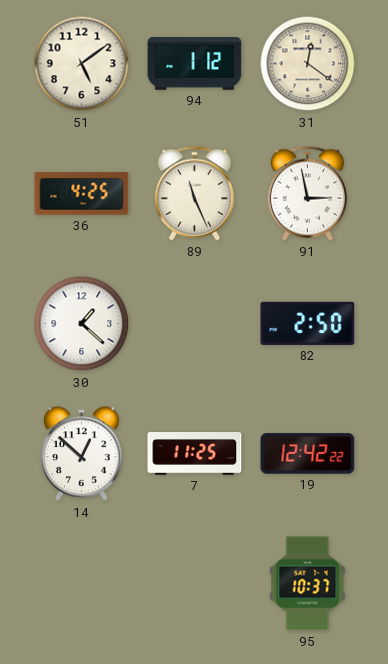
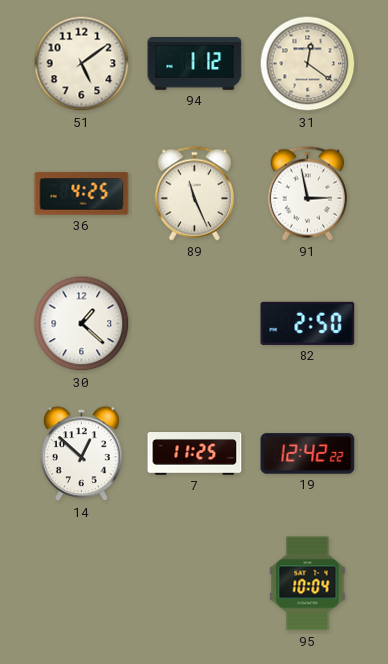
95: 10:37 -> 10:04 (308, 584)
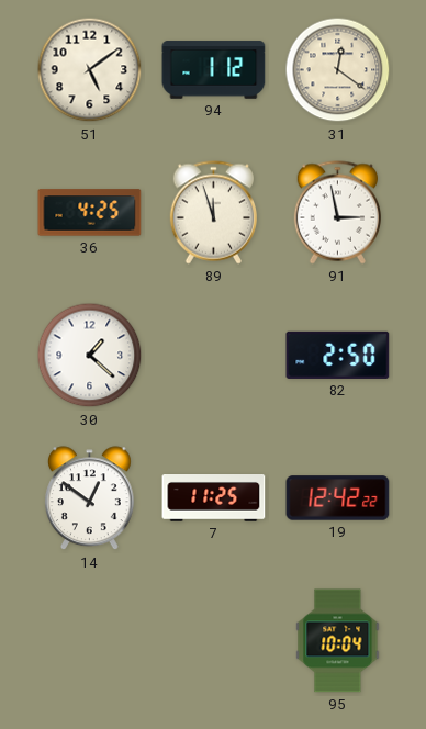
89: 11:26 -> 11:57 (213, 213)
14: 12:52 -> 12:51 (90, 498)
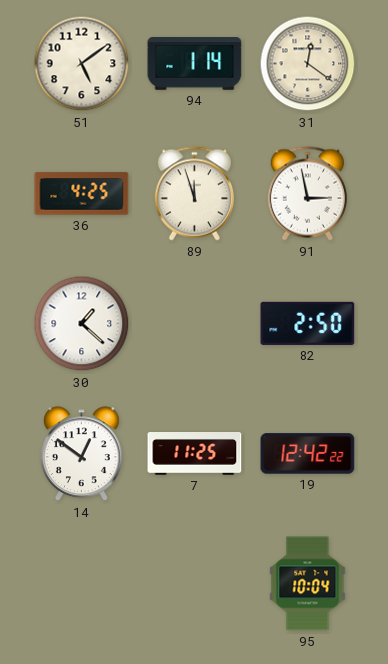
94: 1:12 -> 1:14 (195, 64)
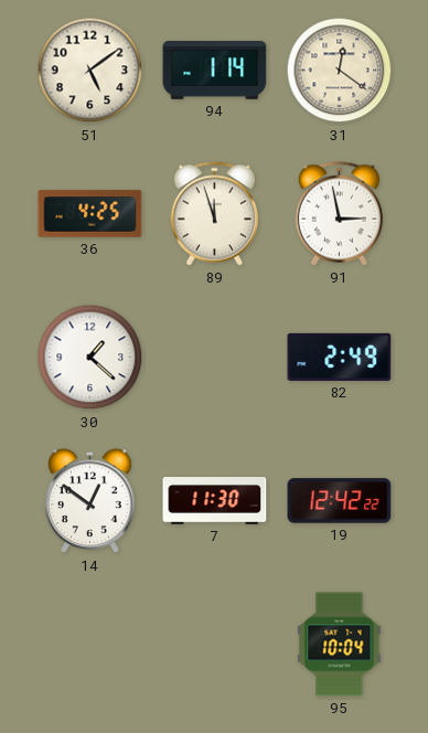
82: 2:50 -> 2:49 (340, 357)
7: 11:25 -> 11:30 (215, 501)
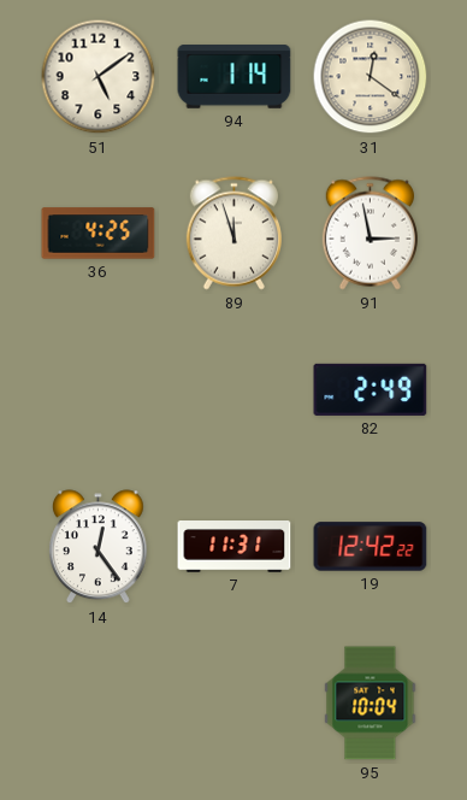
30: 1:22 -> none (90, 358)
14: 12:51 -> 12:24 (99, 547)
7: 11:30 -> 11:31 (235, 547)
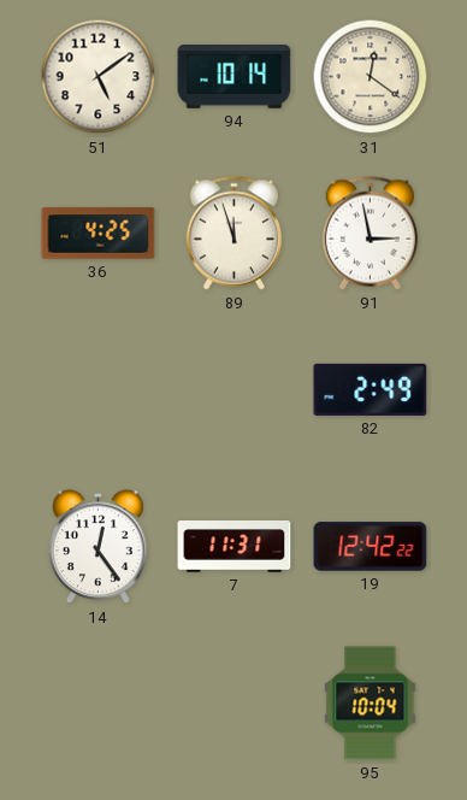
94: 1:14 -> 10:14 (235, 77)
